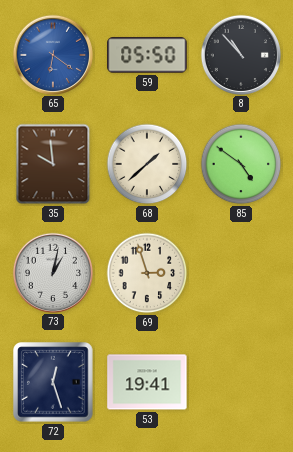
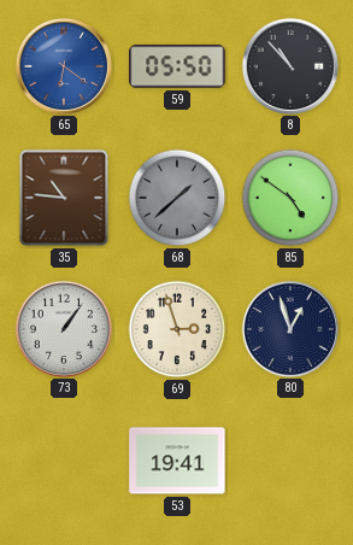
35: 9:59 -> 10:46 (64, 198)
68 dial: cream -> grey (177, 198)
73: 1:02 -> 1:06 (63, 328)
80: none -> 12:57 (289, 328)
72: 12:27 -> none (53, 382)
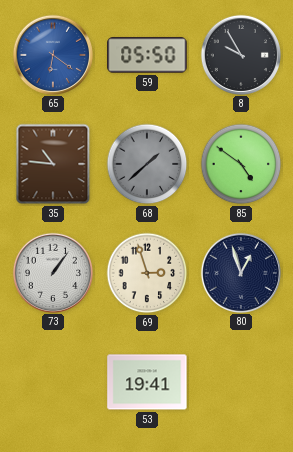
8: 10:53 -> 9:55 (240, 54)
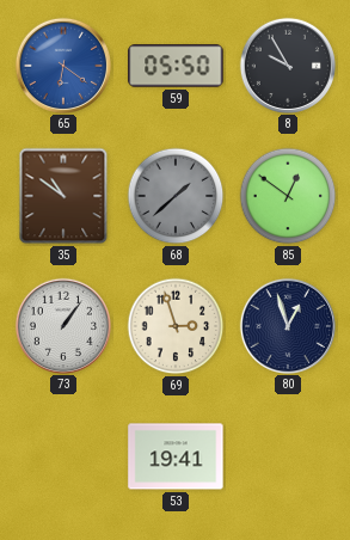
35: 10:46 -> 10:51 (63, 196)
85: 4:51 -> 12:51 (288, 196)
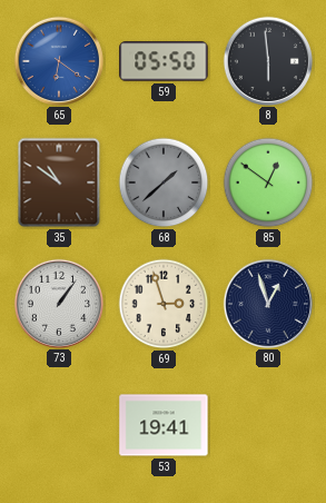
8: 9:55 -> 5:59 (267, 60)
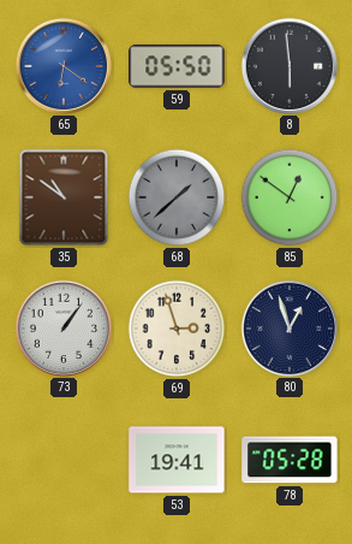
78: none -> 05:28 (290, 460)
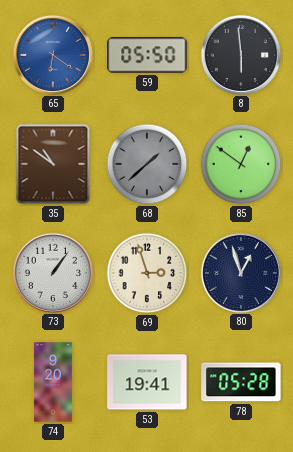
74: none -> 9:20 (54, 382)
